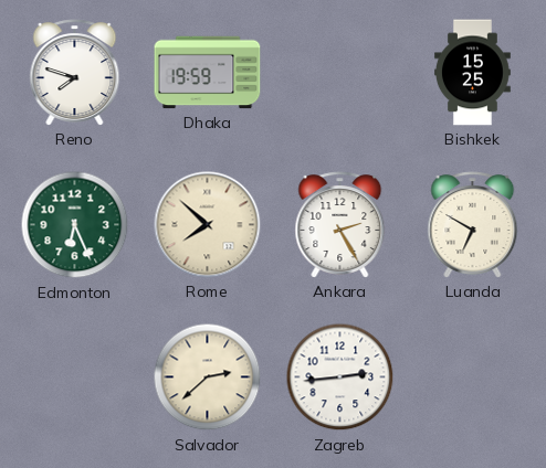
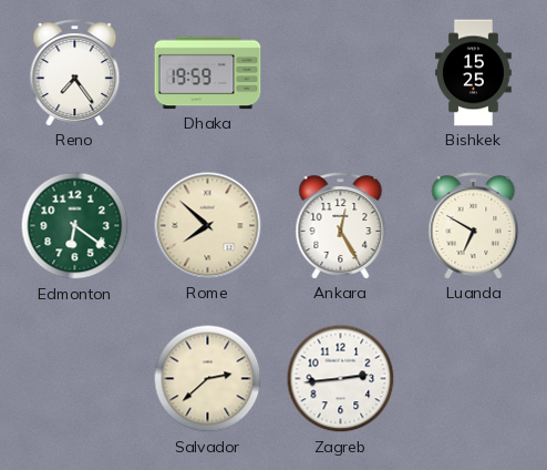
Reno: 7:48 -> 7:24 (75, 73)
Edmonton: 6:26 -> 6:21 (75, 226)
Ankara: 2:25 -> 12:25 (341, 226)
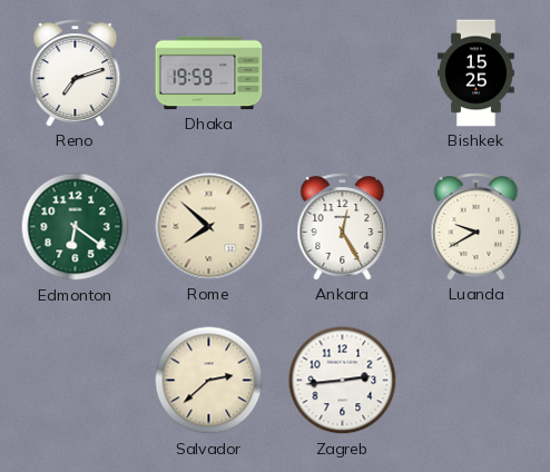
Reno: 7:24 -> 7:12 (76, 73)
Luanda: 6:50 -> 9:40 (477, 227)
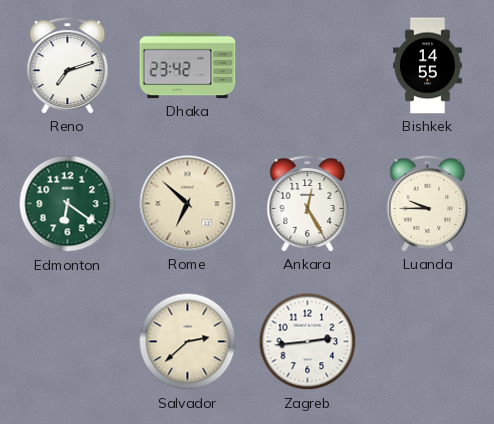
Dhaka: 19:59 -> 23:42 (188, 66)
Bishkek: 15:25 -> 14:55 (428, 66)
Rome: 7:52 -> 6:52 (188, 204)
Luanda: 9:40 -> 9:45 (428, 204)
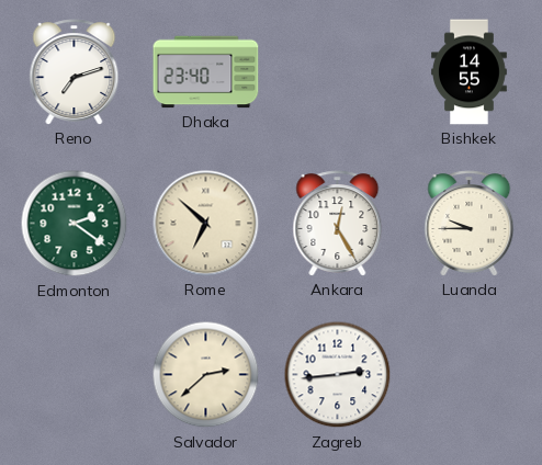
Dhaka: 23:42 -> 23:40 (206, 72)
Edmonton: 6:21 -> 2:21 (75, 224)
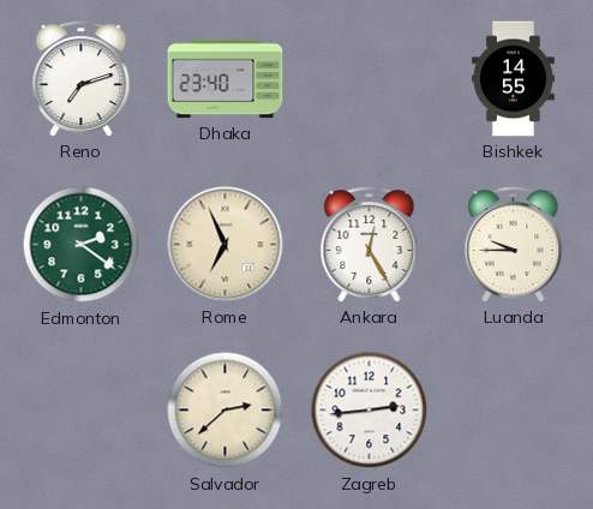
Rome: 6:52 -> 6:56 (226, 245)
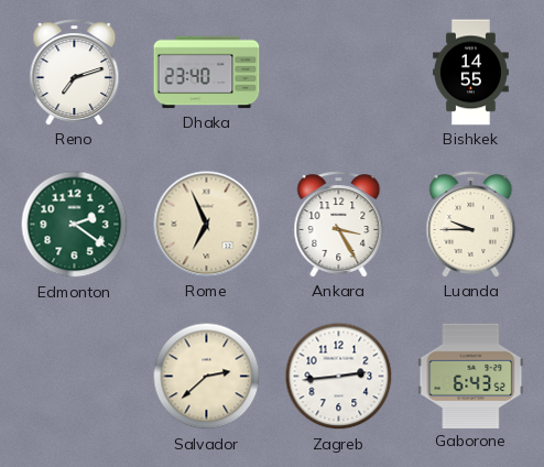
Ankara: 12:25 -> 3:25 (339, 225)
Gaborone: none -> 6:43 (471, 376)
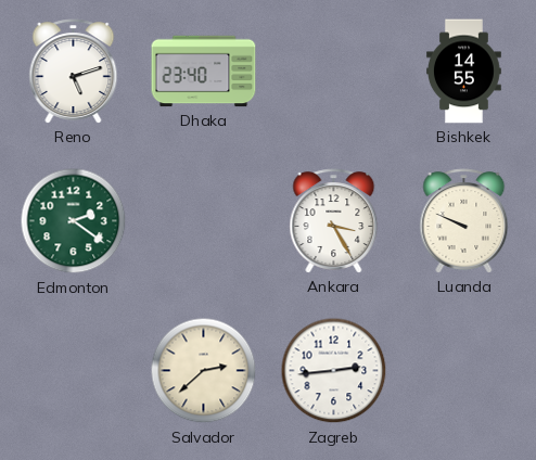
Reno: 7:12 -> 5:12 (74, 72)
Rome: 6:56 -> none (207, 225)
Luanda: 9:45 -> 9:49 (464, 221)
Gaborone: 6:43 -> none (471, 376)
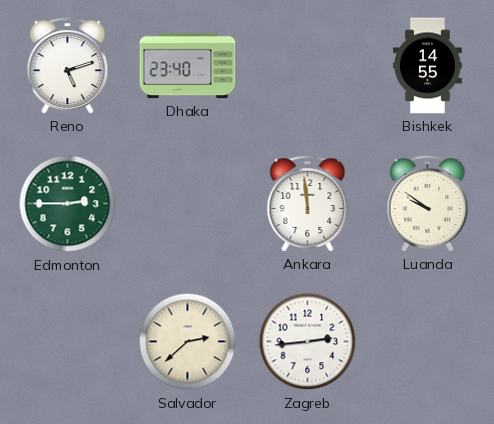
Edmonton: 2:21 -> 2:45 (68, 204)
Ankara: 3:25 -> 11:59 (308, 204)
Luanda: 9:49 -> 9:51 (428, 204)
